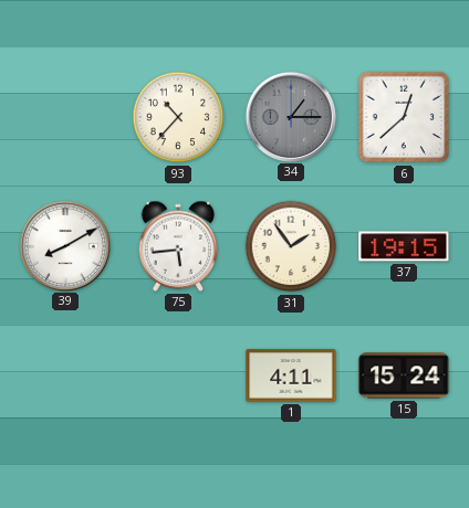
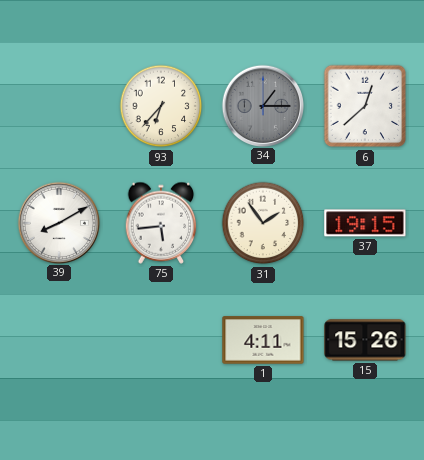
93: 10:37 -> 6:37 (161, 106)
15: 15:24 -> 15:26 (365, 340)
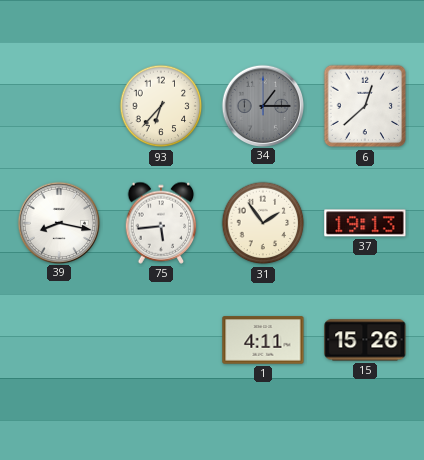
39: 8:10 -> 8:17 (58, 222)
37: 19:15 -> 19:13 (365, 223)
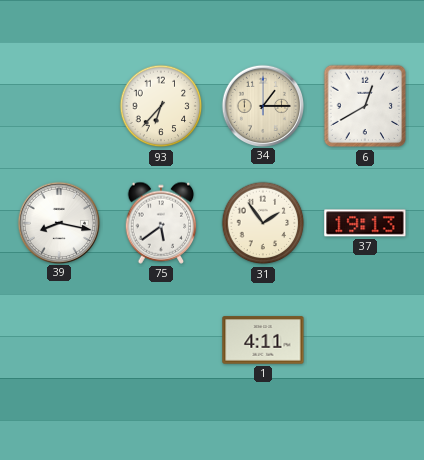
34 dial: grey -> cream (262, 105)
6: 12:38 -> 12:40 (365, 106)
75: 5:44 -> 5:39 (161, 223)
15: 15:26 -> none (365, 340)
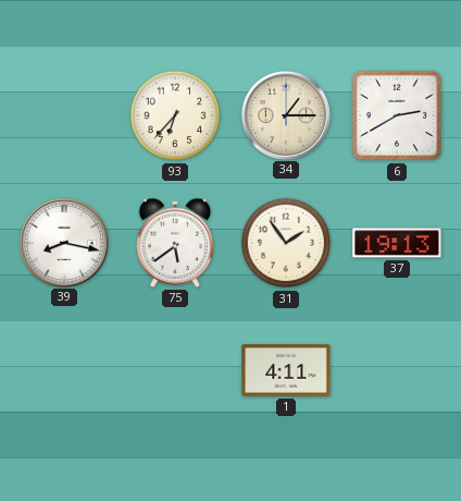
6: 12:40 -> 2:40 (397, 115)
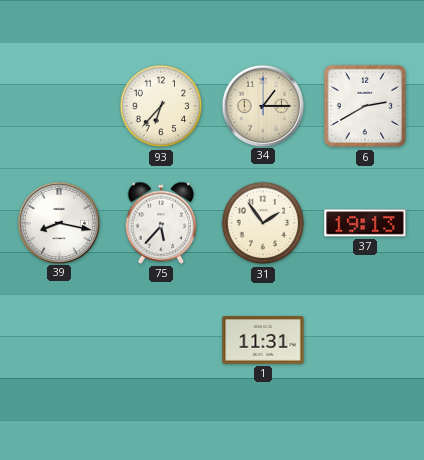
75: 5:39 -> 5:37 (161, 223)
1: 4:11 -> 11:31 (263, 340)
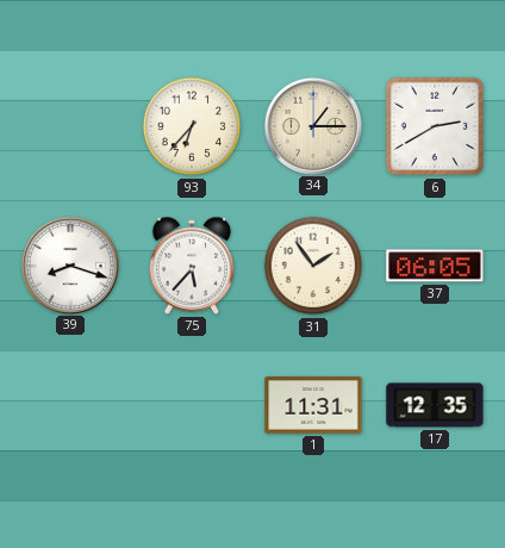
39: 8:17 -> 8:18 (69, 264)
37: 19:13 -> 06:05 (435, 266)
17: none -> 12:35 (435, 405)
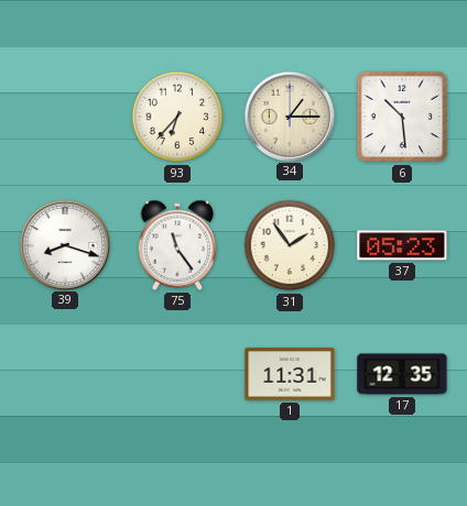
6: 2:40 -> 10:29 (402, 117)
75: 5:37 -> 11:24 (177, 245)
37: 06:05 -> 05:23 (402, 245)
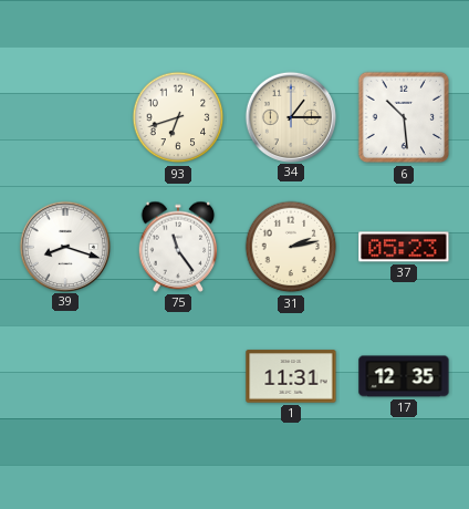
93: 6:37 -> 6:42 (178, 117)
31: 1:54 -> 2:13 (291, 247)
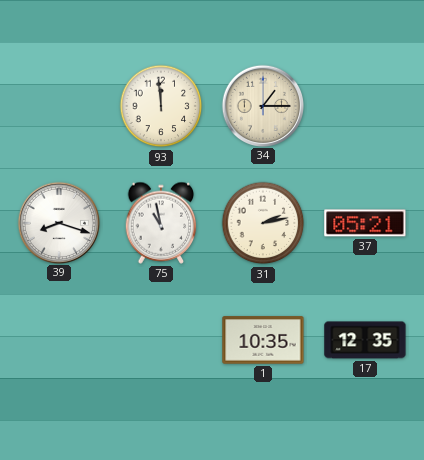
93: 6:42 -> 11:59 (161, 106)
6: 10:29 -> none (404, 117)
75: 11:24 -> 10:58 (161, 223)
37: 05:23 -> 05:21 (365, 223)
1: 11:31 -> 10:35 (263, 340)
